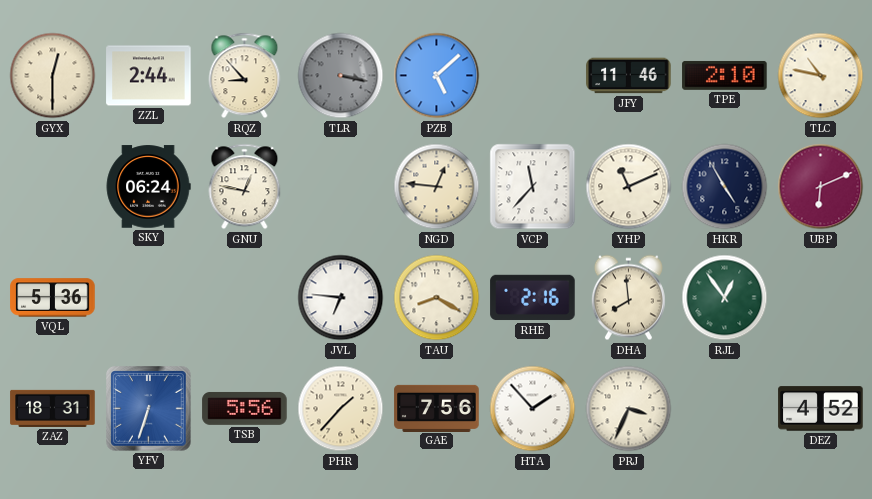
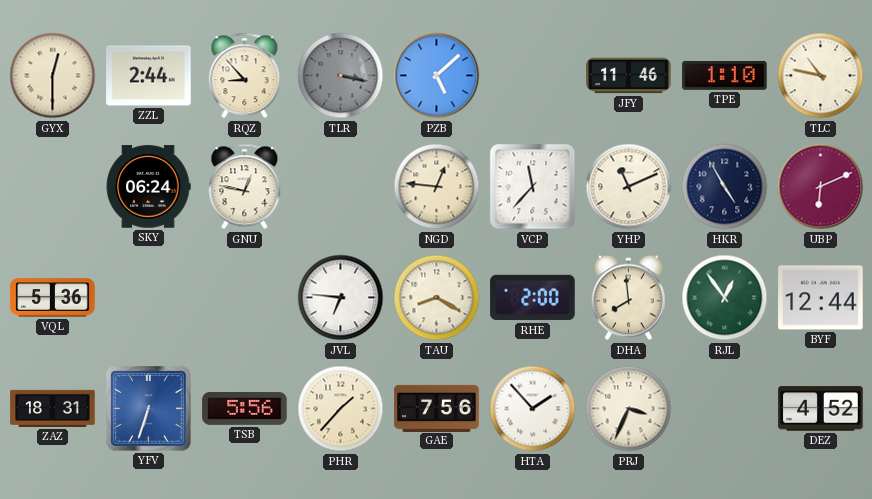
TPE: 2:10 -> 1:10 (725, 75)
RHE: 2:16 -> 2:00 (533, 298)
BYF: none -> 12:44 (821, 298)
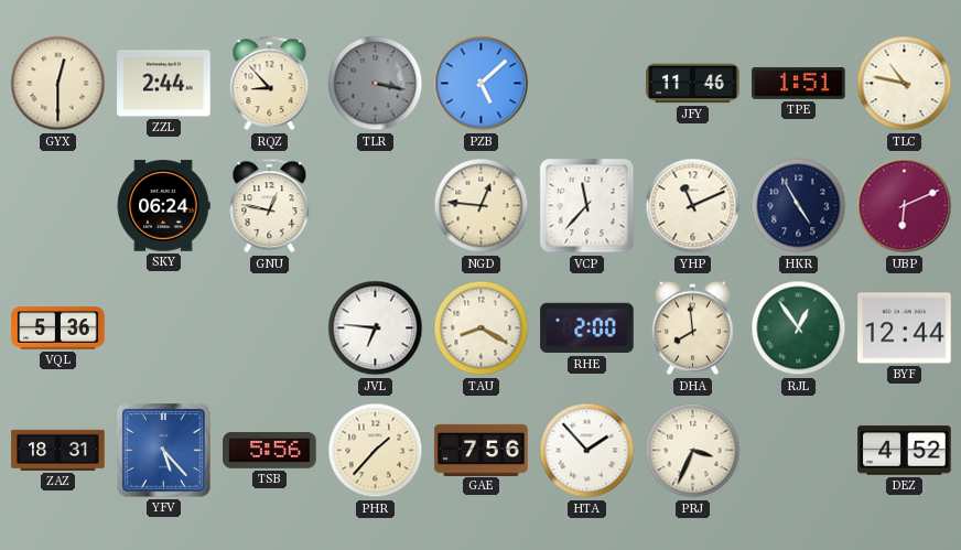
TPE: 1:10 -> 1:51 (799, 83)
YFV: 6:33 -> 5:23 (164, 451)
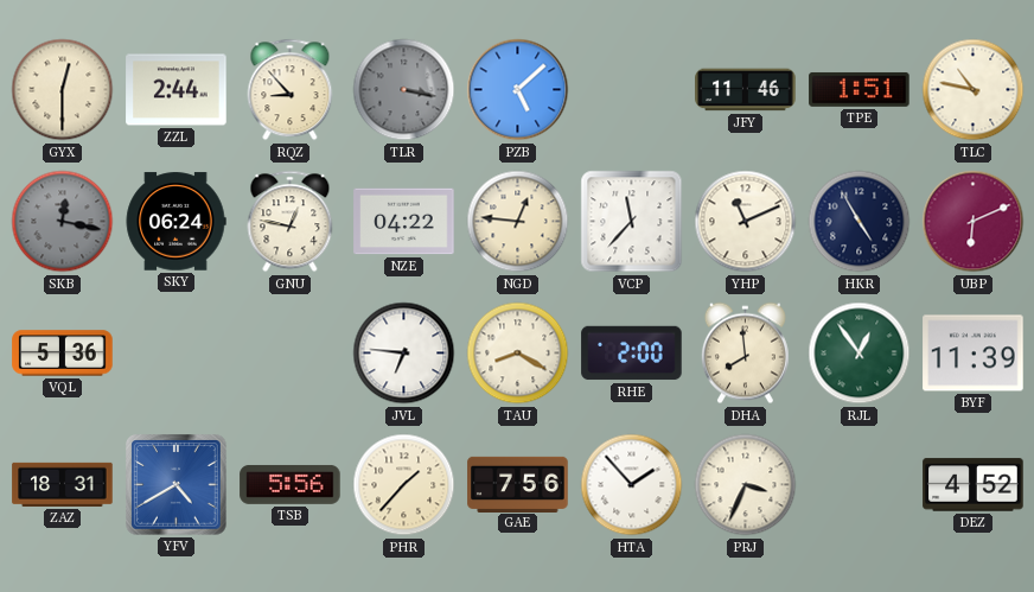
SKB: none -> 12:17 (63, 222)
NZE: none -> 04:22 (404, 222)
BYF: 12:44 -> 11:39 (974, 354)
YFV: 5:23 -> 4:40 (177, 485)
